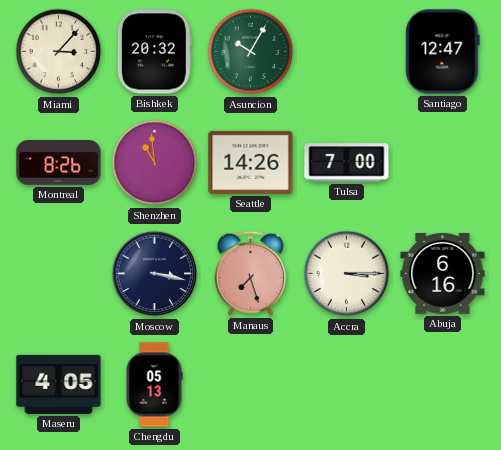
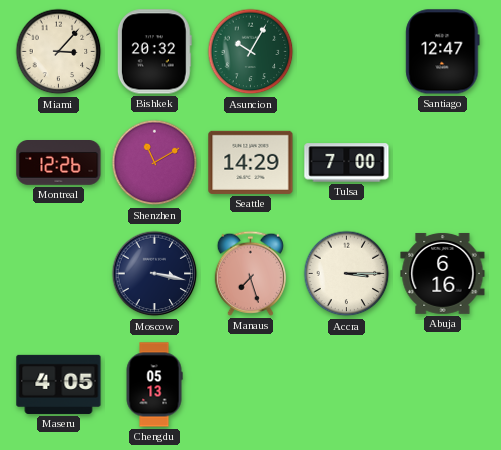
Montreal: 8:26 -> 12:26 (59, 163)
Shenzhen: 10:59 -> 11:10 (155, 163)
Seattle: 14:26 -> 14:29 (251, 162)
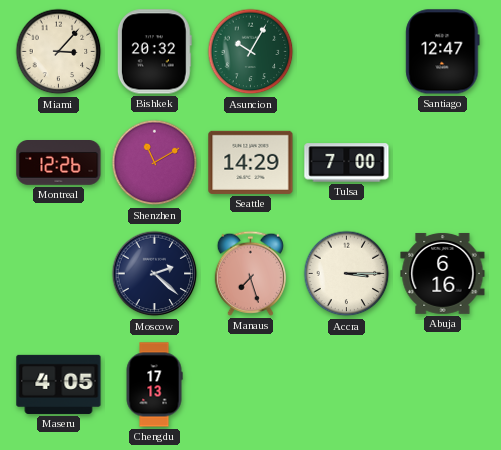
Moscow: 3:17 -> 2:22 (155, 274)
Chengdu: 05:13 -> 17:13 (154, 385)
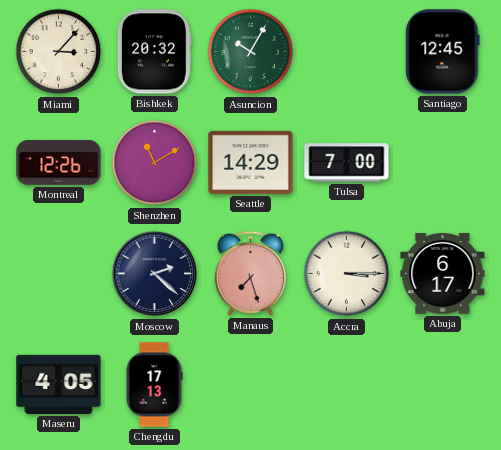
Santiago: 12:47 -> 12:45 (443, 52)
Abuja: 6:16 -> 6:17 (443, 273)
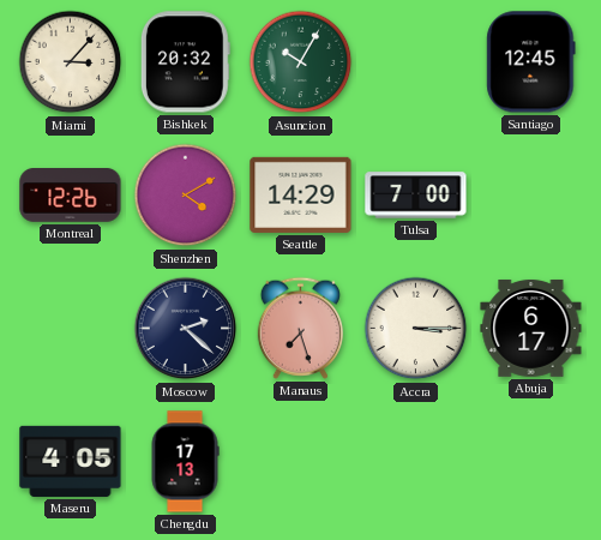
Shenzhen: 11:10 -> 4:10 (186, 196)
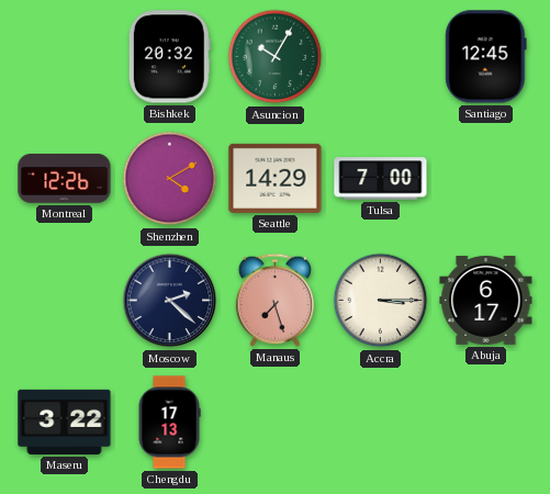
Miami: 3:07 -> none (71, 62)
Maseru: 4:05 -> 3:22 (65, 422)
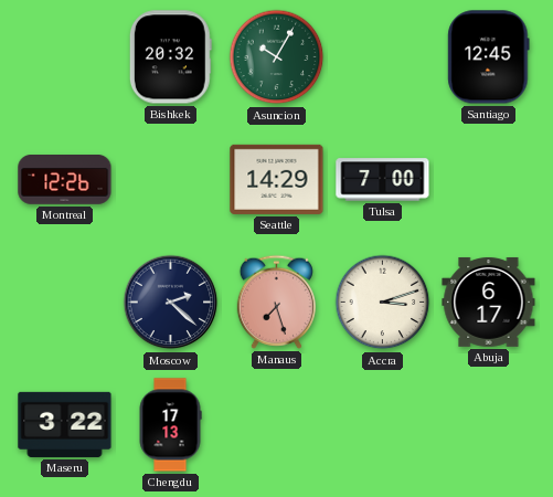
Shenzhen: 4:10 -> none (170, 179)
Accra: 3:15 -> 3:12 (383, 303)
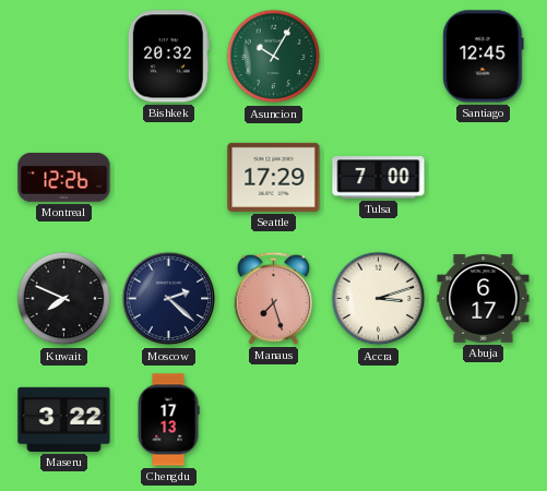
Seattle: 14:29 -> 17:29 (274, 177)
Kuwait: none -> 7:49 (64, 299)
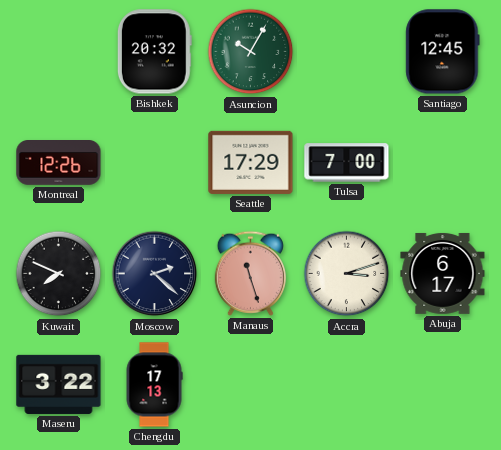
Manaus: 7:27 -> 11:27 (250, 273)
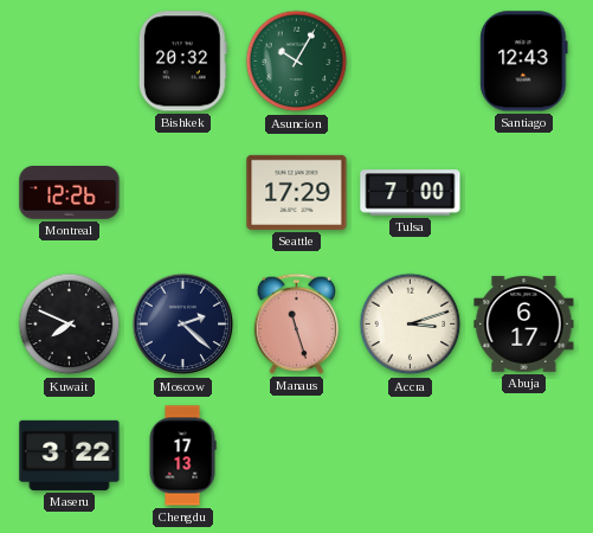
Santiago: 12:45 -> 12:43 (524, 62)
